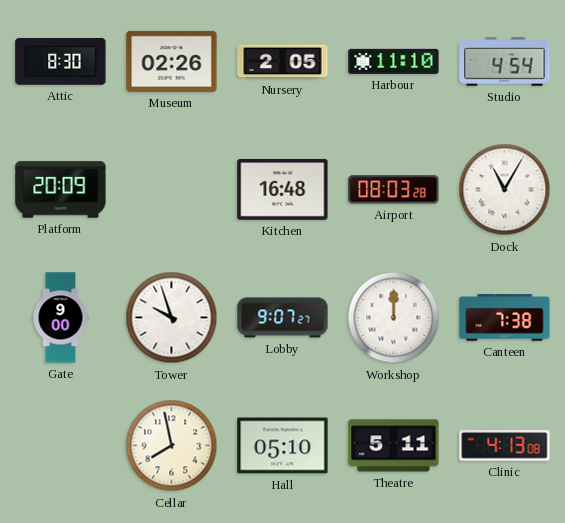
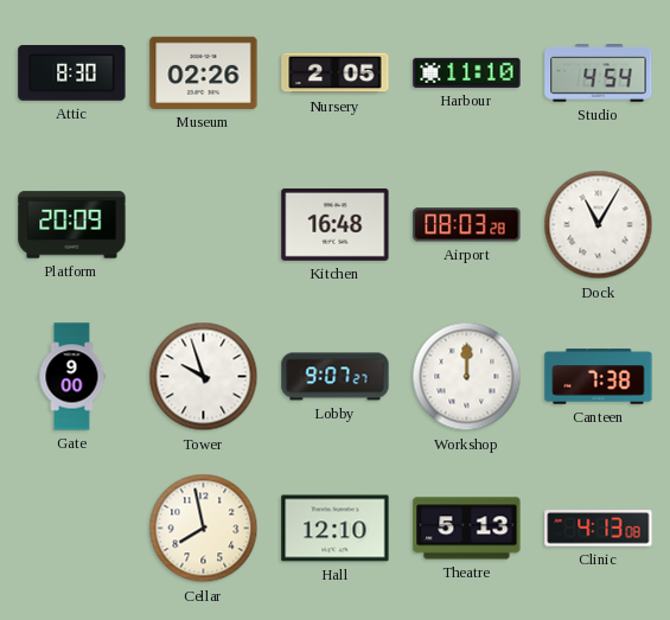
Hall: 05:10 -> 12:10 (336, 529)
Theatre: 5:11 -> 5:13 (467, 529)
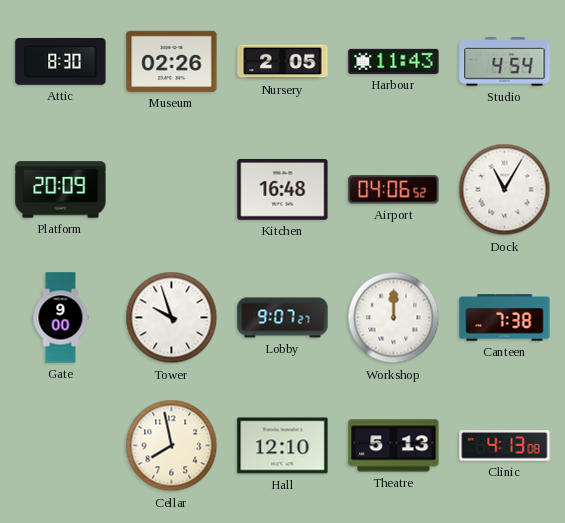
Harbour: 11:10 -> 11:43 (394, 61)
Airport: 08:03 -> 04:06 (394, 190)
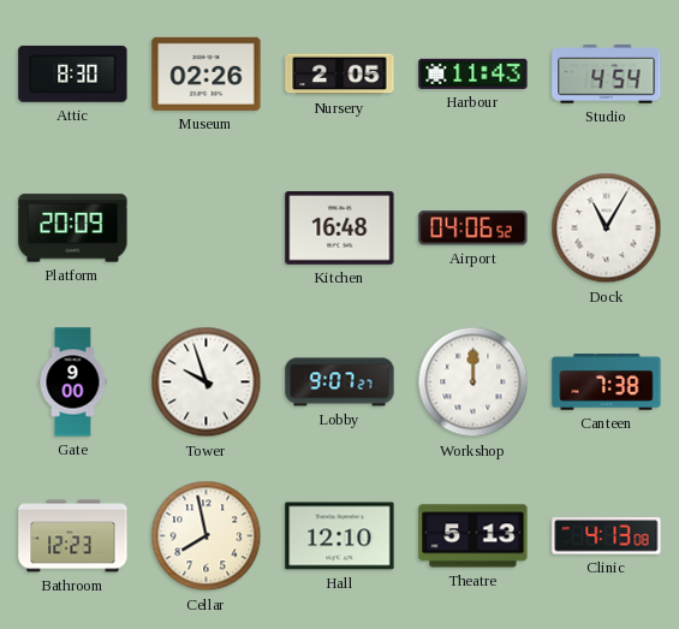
Bathroom: none -> 12:23 (73, 536)
